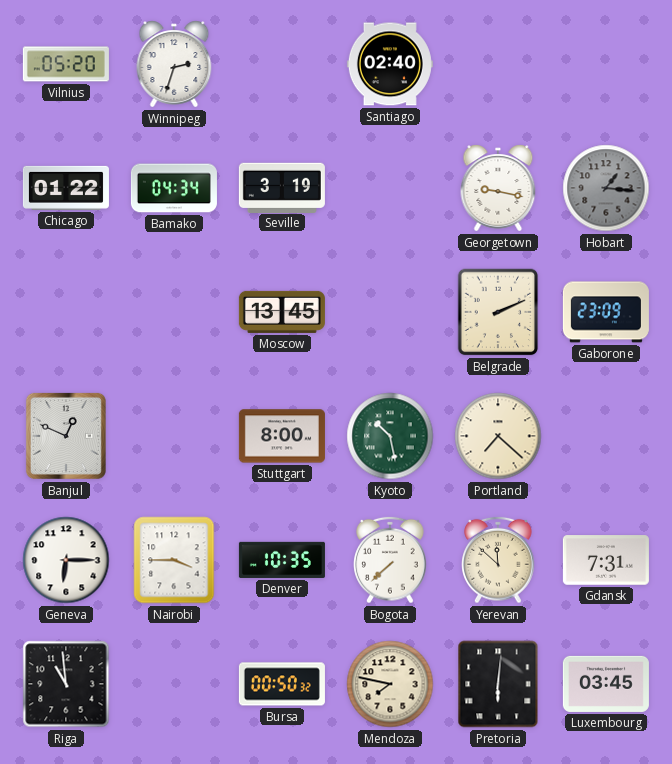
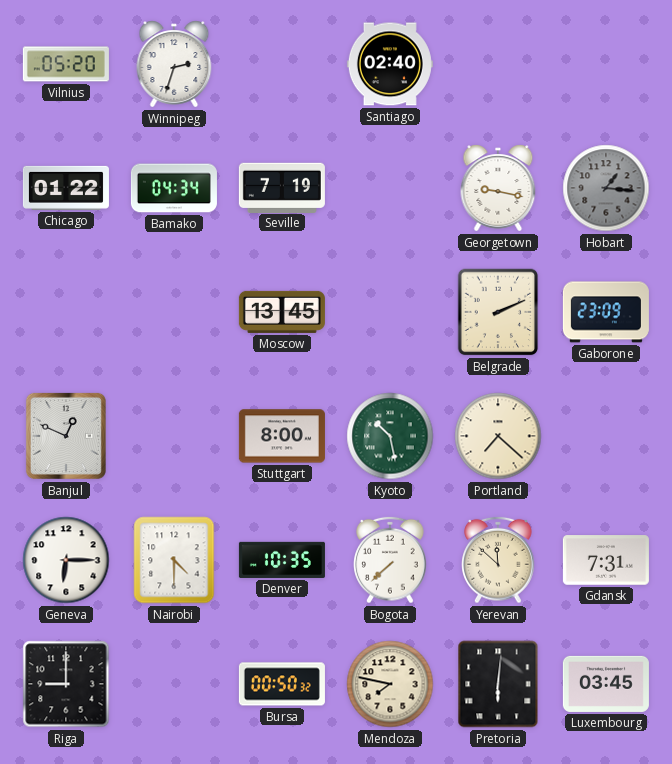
Seville: 3:19 -> 7:19 (282, 187)
Nairobi: 3:45 -> 4:30 (174, 560)
Riga: 10:59 -> 9:00 (66, 684)
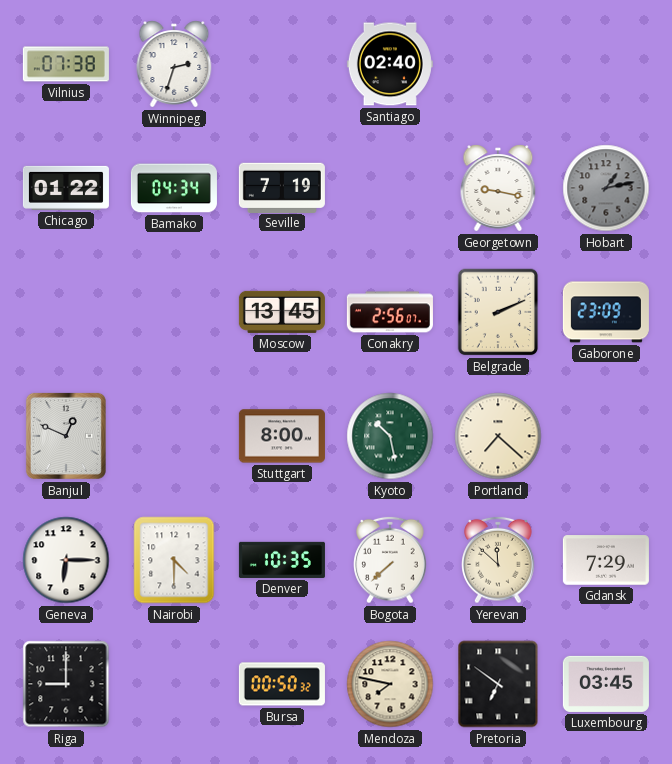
Vilnius: 05:20 -> 07:38 (66, 64)
Hobart: 1:16 -> 1:13 (606, 188)
Conakry: none -> 2:56 (390, 312)
Gdansk: 7:31 -> 7:29 (606, 560)
Pretoria: 6:01 -> 6:51 (498, 684)
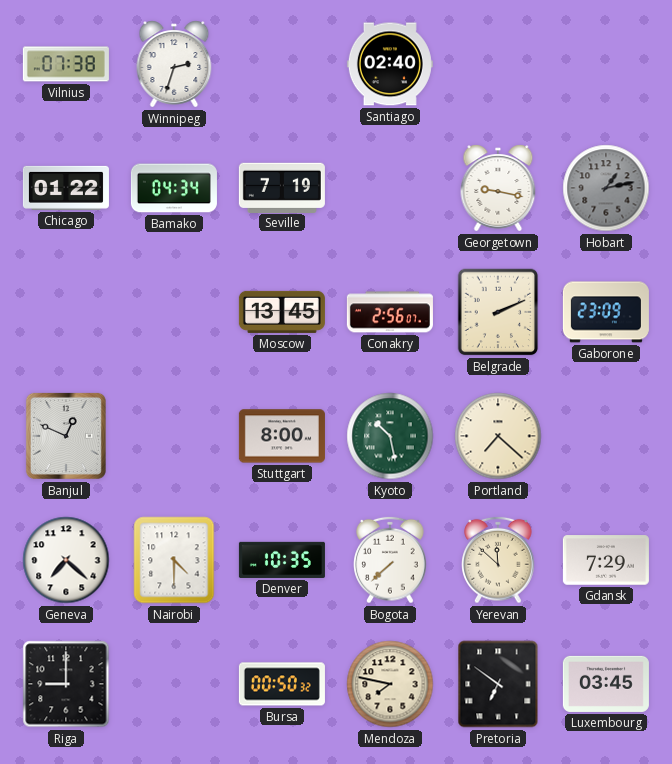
Geneva: 6:15 -> 7:22 (66, 560)
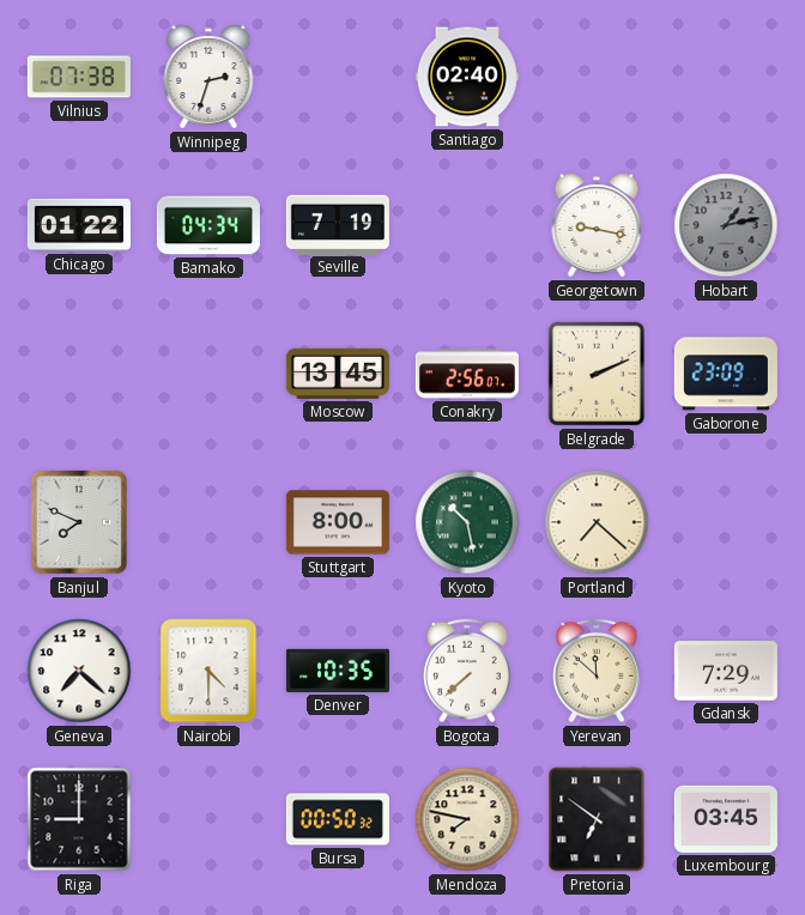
Banjul: 12:49 -> 7:49 (79, 522)
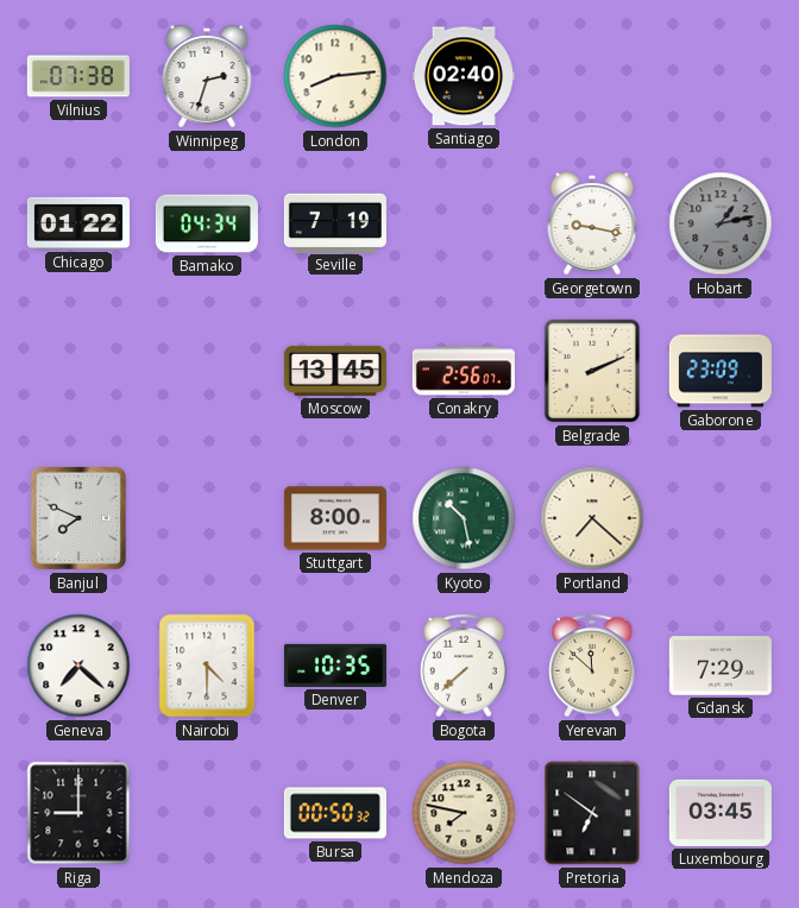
London: none -> 8:14 (335, 76)
